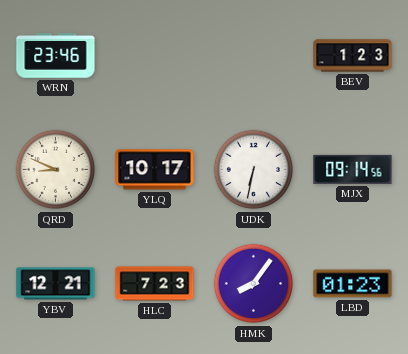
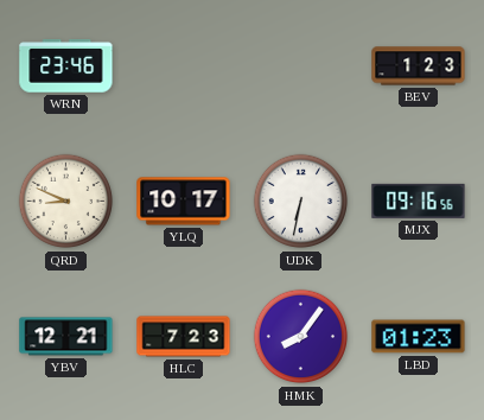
MJX: 09:14 -> 09:16 (419, 201)
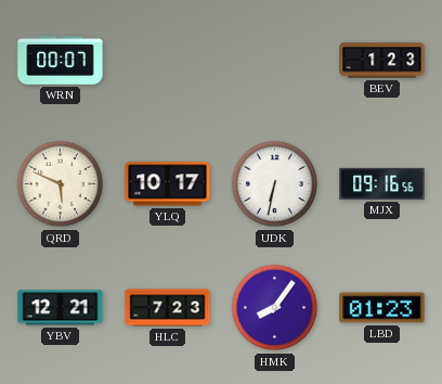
WRN: 23:46 -> 00:07 (61, 61)
QRD: 8:49 -> 5:49 (61, 184)
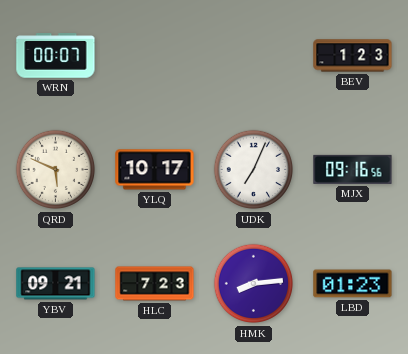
UDK: 6:32 -> 7:04 (254, 170)
YBV: 12:21 -> 09:21 (56, 284)
HMK: 8:06 -> 8:14 (254, 284)
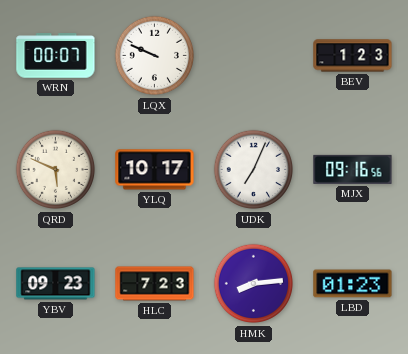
LQX: none -> 9:49 (155, 56)
YBV: 09:21 -> 09:23 (56, 284)
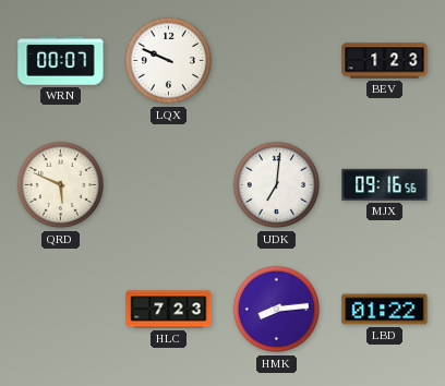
YLQ: 10:17 -> none (155, 170)
UDK: 7:04 -> 7:01 (277, 185)
YBV: 09:23 -> none (56, 284)
LBD: 01:23 -> 01:22 (385, 310)
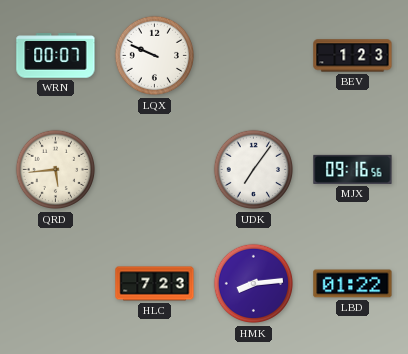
QRD: 5:49 -> 5:44 (56, 170)
UDK: 7:01 -> 7:06 (254, 170)
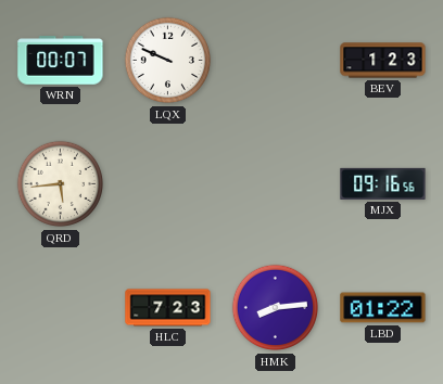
UDK: 7:06 -> none (254, 170)
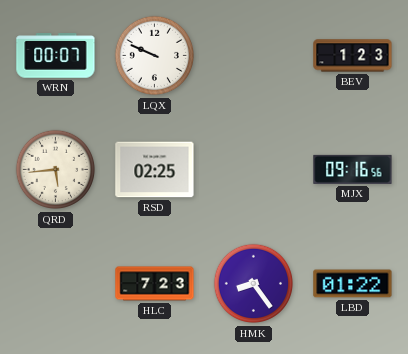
RSD: none -> 02:25 (155, 170)
HMK: 8:14 -> 8:24 (254, 284)
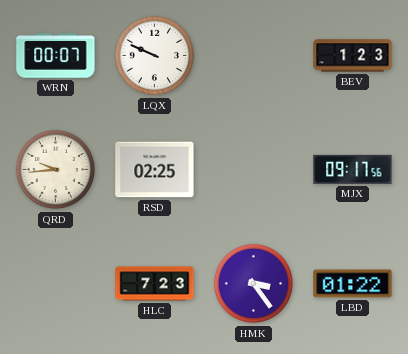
QRD: 5:44 -> 9:44 (56, 170)
MJX: 09:16 -> 09:17 (353, 169)
HMK: 8:24 -> 3:24 (254, 284)
